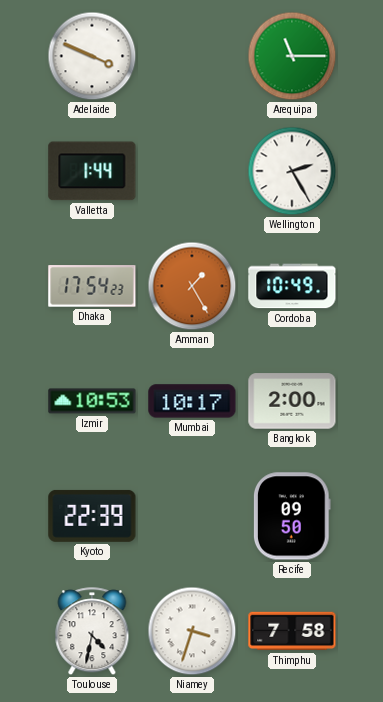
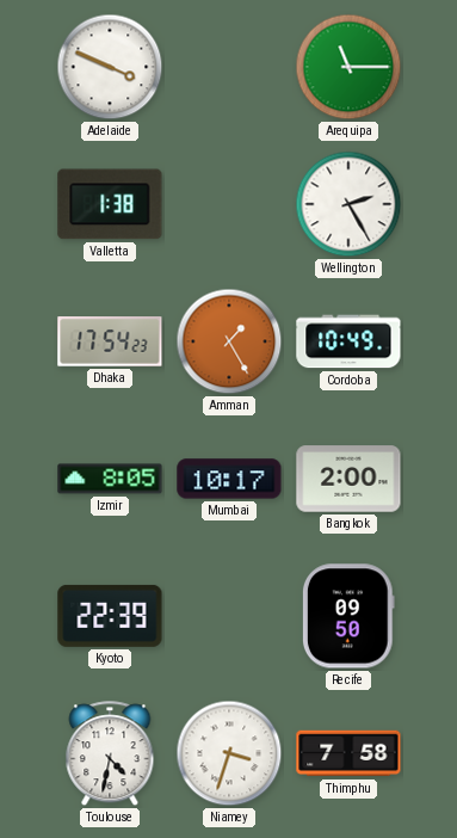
Valletta: 1:44 -> 1:38 (110, 204)
Izmir: 10:53 -> 8:05 (110, 479)
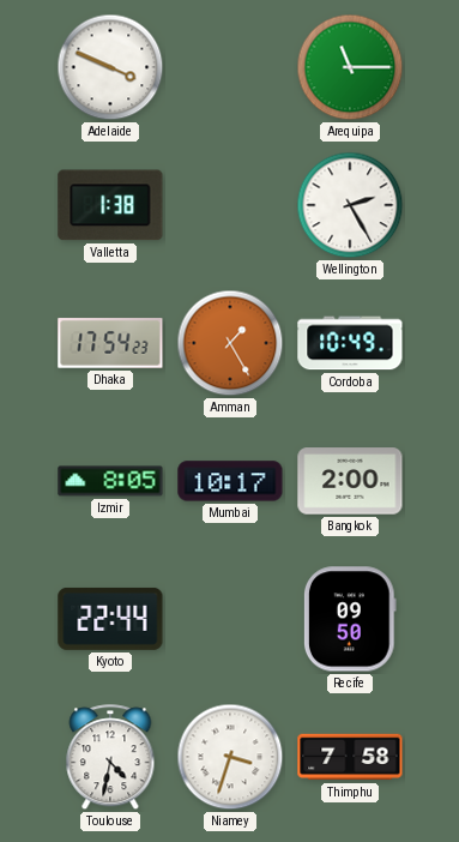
Kyoto: 22:39 -> 22:44 (110, 619)
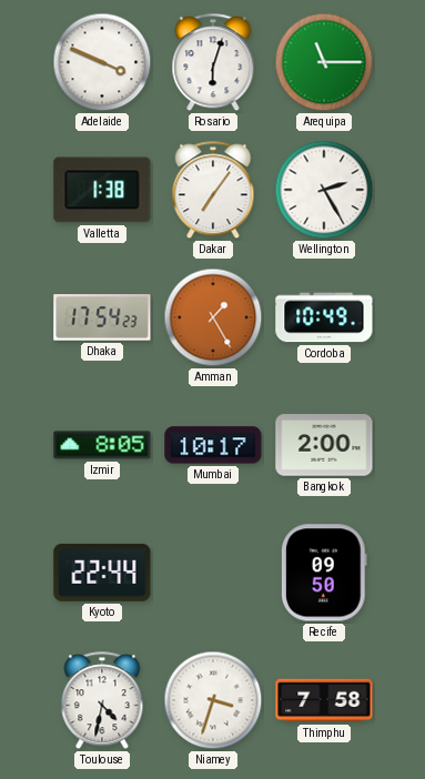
Rosario: none -> 6:03 (213, 63)
Dakar: none -> 7:06 (213, 191)
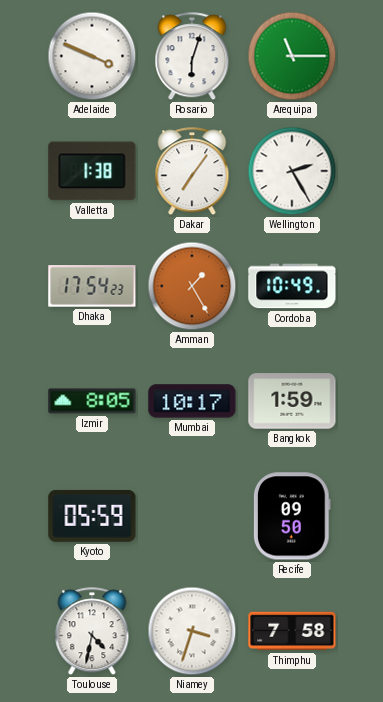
Bangkok: 2:00 -> 1:59 (292, 401)
Kyoto: 22:44 -> 05:59 (92, 516)
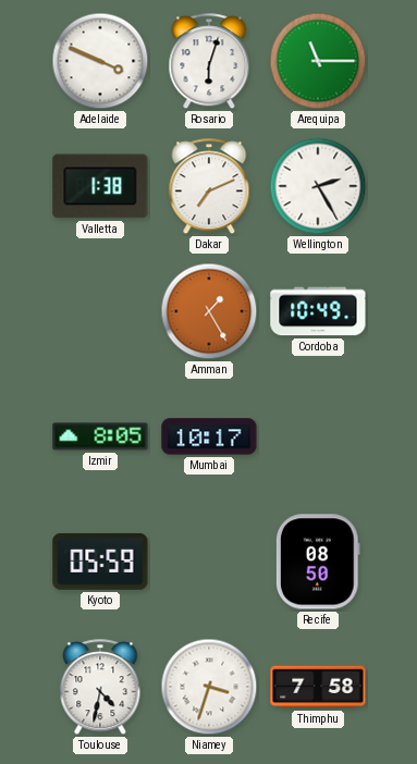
Dakar: 7:06 -> 7:11 (209, 187)
Dhaka: 17:54 -> none (92, 286)
Bangkok: 1:59 -> none (292, 401)
Recife: 09:50 -> 08:50 (318, 562)
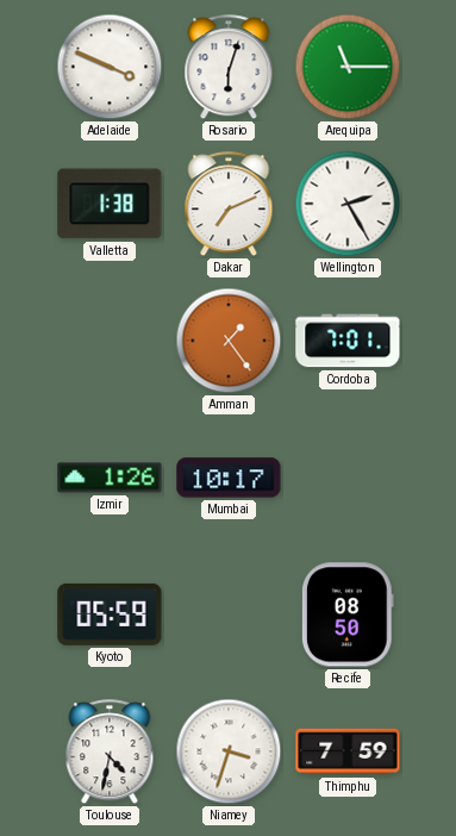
Amman: 1:25 -> 1:24 (229, 341)
Cordoba: 10:49 -> 7:01 (348, 341)
Izmir: 8:05 -> 1:26 (110, 478)
Thimphu: 7:58 -> 7:59 (348, 751)
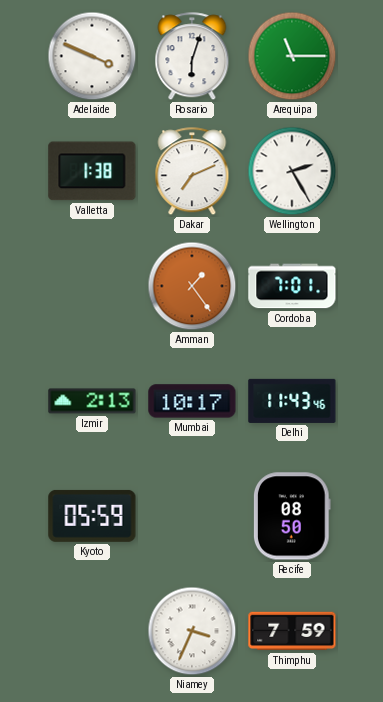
Izmir: 1:26 -> 2:13 (92, 401)
Delhi: none -> 11:43 (292, 401)
Toulouse: 4:32 -> none (110, 753)
Niamey: 3:33 -> 3:34 (192, 631)
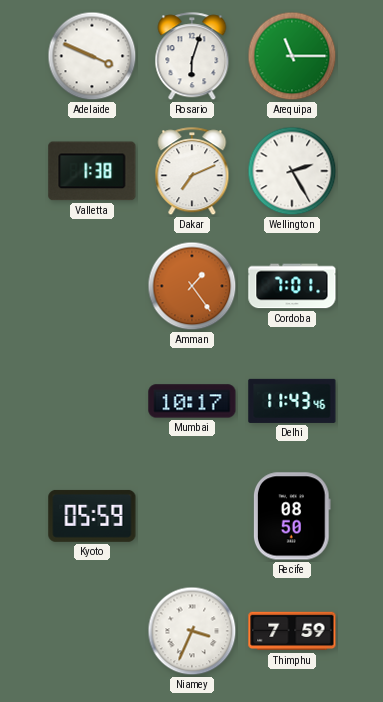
Izmir: 2:13 -> none (92, 401)
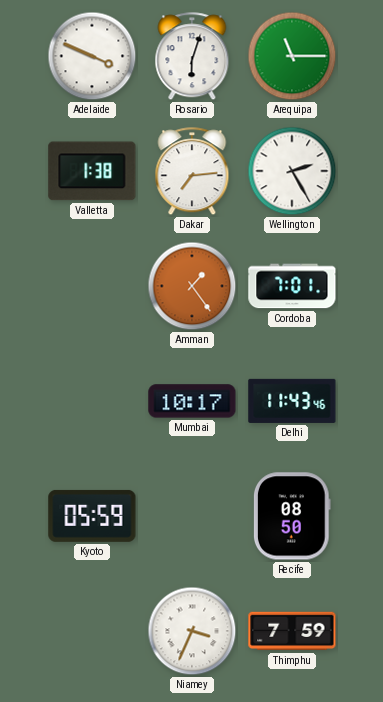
Dakar: 7:11 -> 7:14 (192, 172)
